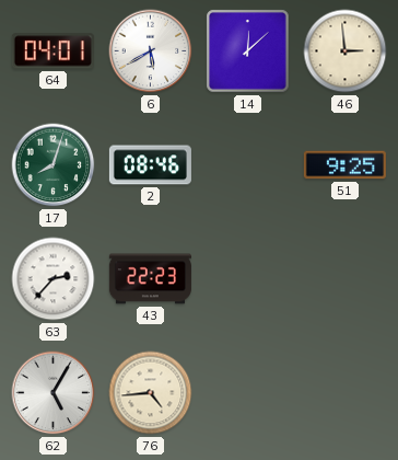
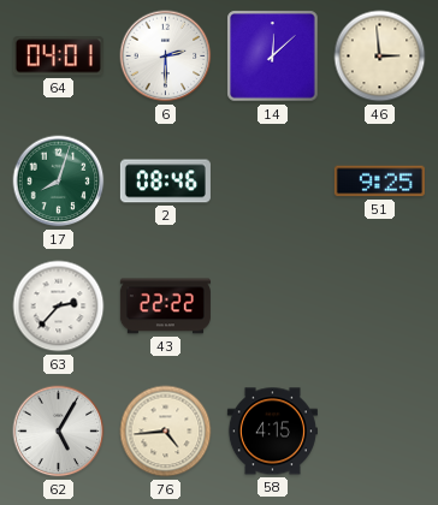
6: 5:40 -> 2:30 (166, 57)
43: 22:23 -> 22:22 (165, 307)
58: none -> 4:15 (272, 432)
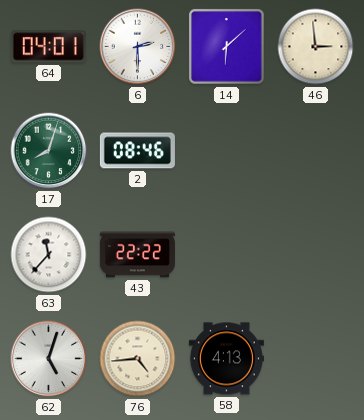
14: 12:08 -> 6:08 (227, 47)
51: 9:25 -> none (379, 182)
63: 2:37 -> 11:37 (49, 255)
62: 5:05 -> 5:03 (49, 359)
58: 4:15 -> 4:13 (226, 359)
